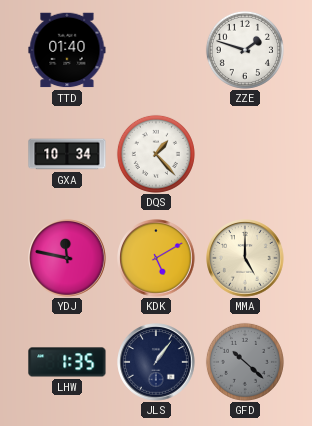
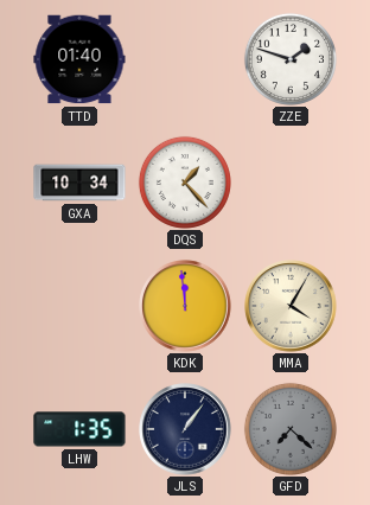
YDJ: 11:47 -> none (67, 258)
KDK: 5:10 -> 11:59 (185, 306)
MMA: 5:00 -> 4:05 (291, 306)
GFD: 10:22 -> 7:22 (291, 429)
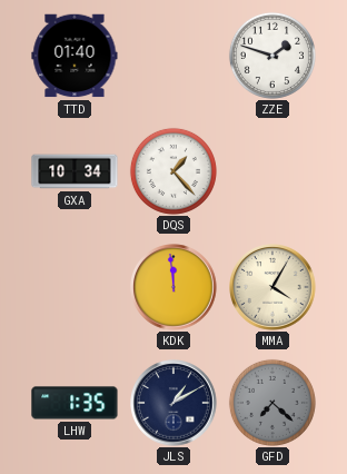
JLS: 1:06 -> 1:10 (173, 403)
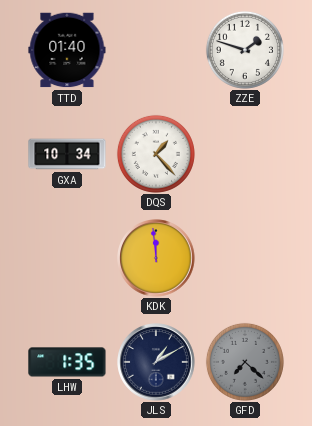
MMA: 4:05 -> none (272, 287)
